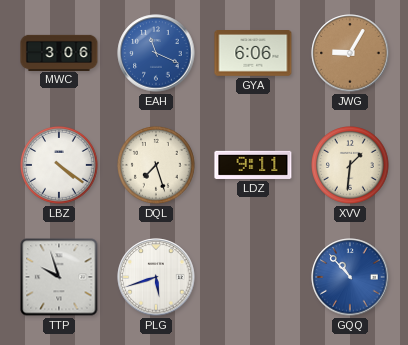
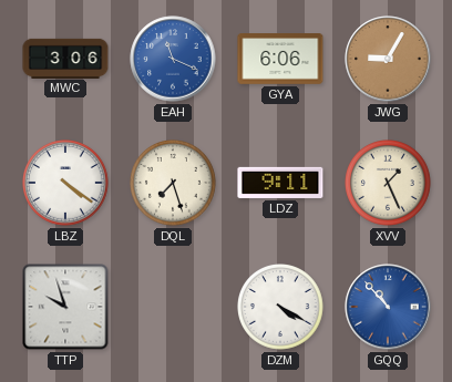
XVV: 1:31 -> 1:26 (389, 184)
PLG: 5:42 -> none (156, 277)
DZM: none -> 4:20 (281, 308)
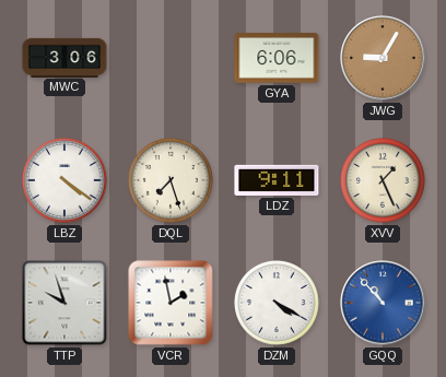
EAH: 11:19 -> none (173, 59)
VCR: none -> 1:58 (171, 303)
